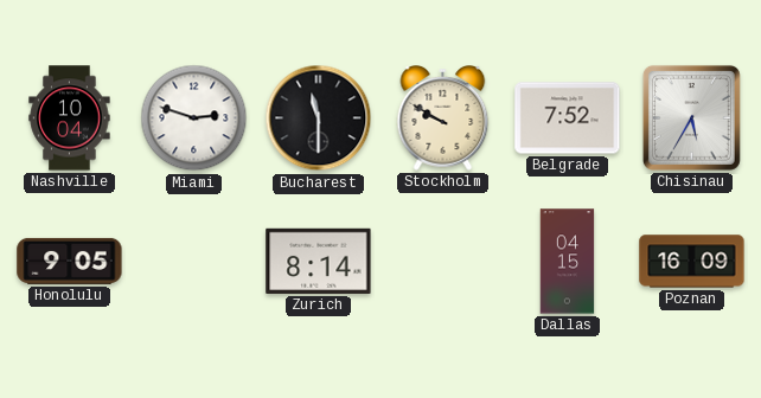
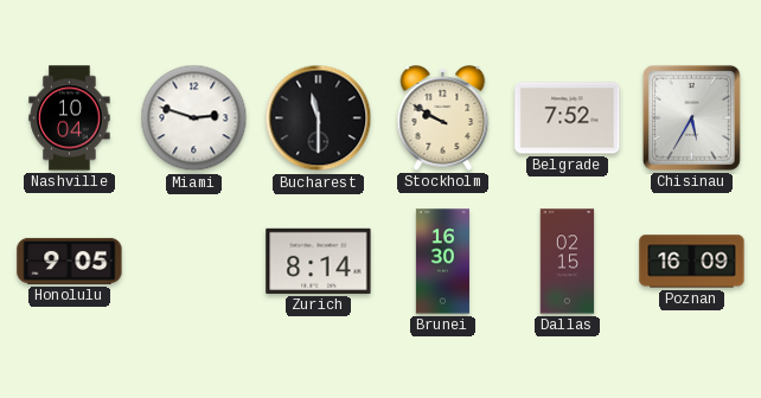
Brunei: none -> 16:30 (442, 262)
Dallas: 04:15 -> 02:15 (568, 262)
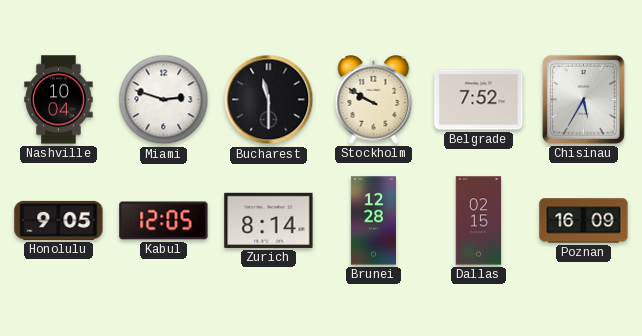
Kabul: none -> 12:05 (164, 221)
Brunei: 16:30 -> 12:28 (373, 221)
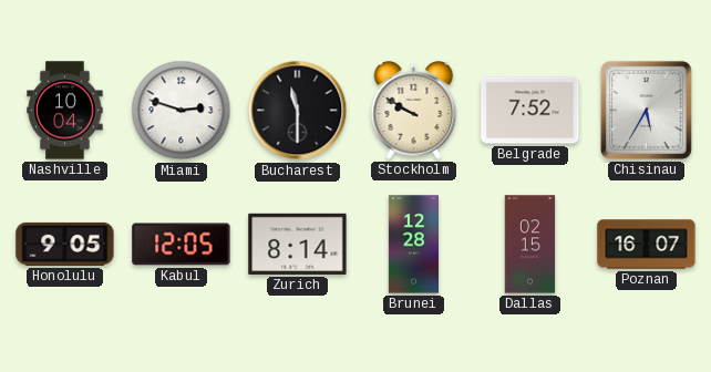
Poznan: 16:09 -> 16:07 (647, 245)
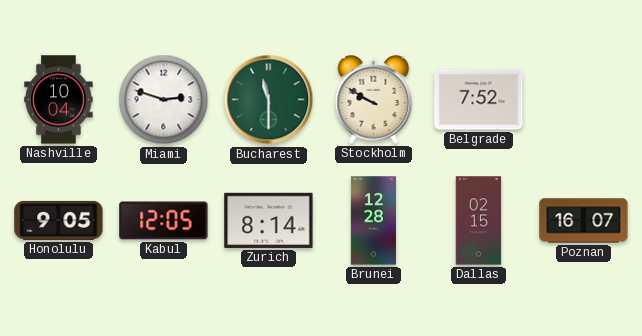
Bucharest dial: black -> green (269, 100)
Chisinau: 5:35 -> none (646, 110)
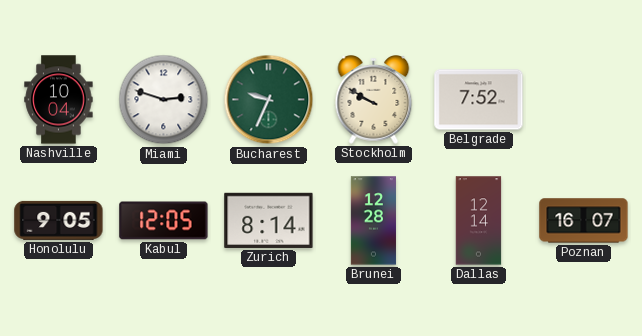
Bucharest: 11:30 -> 9:34 (269, 100)
Dallas: 02:15 -> 12:14 (479, 221)
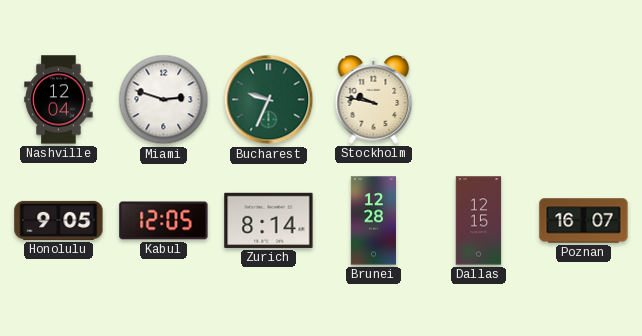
Nashville: 10:04 -> 12:04 (59, 100)
Stockholm: 9:50 -> 9:47 (374, 100)
Belgrade: 7:52 -> none (479, 100)
Dallas: 12:14 -> 12:15 (479, 221)
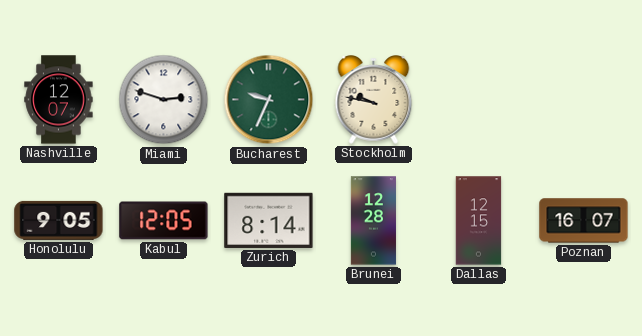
Nashville: 12:04 -> 12:07 (59, 100)
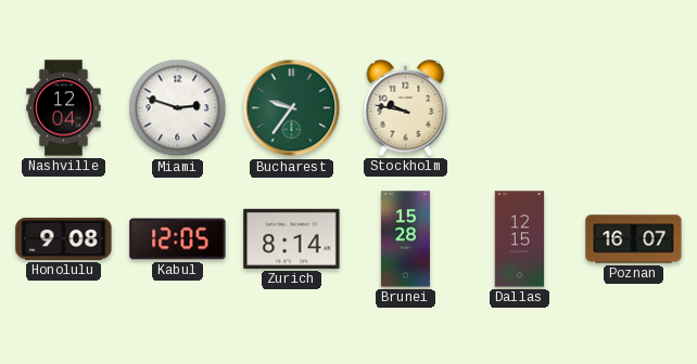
Nashville: 12:07 -> 12:04 (64, 108)
Bucharest: 9:34 -> 9:36 (292, 108)
Honolulu: 9:05 -> 9:08 (64, 238)
Brunei: 12:28 -> 15:28 (405, 239)
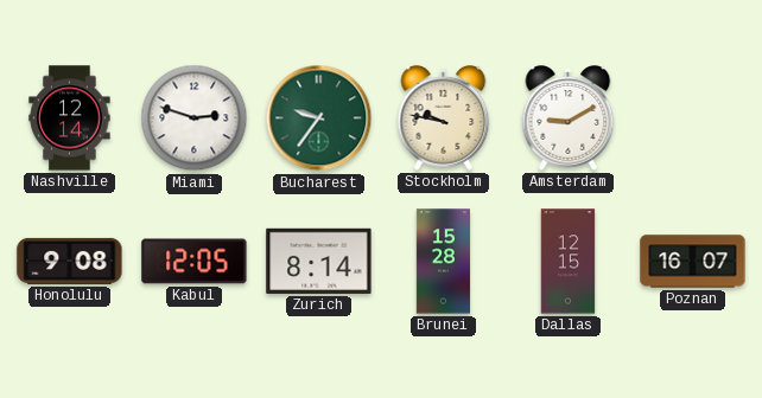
Nashville: 12:04 -> 12:14 (70, 118)
Amsterdam: none -> 9:10 (569, 118)
